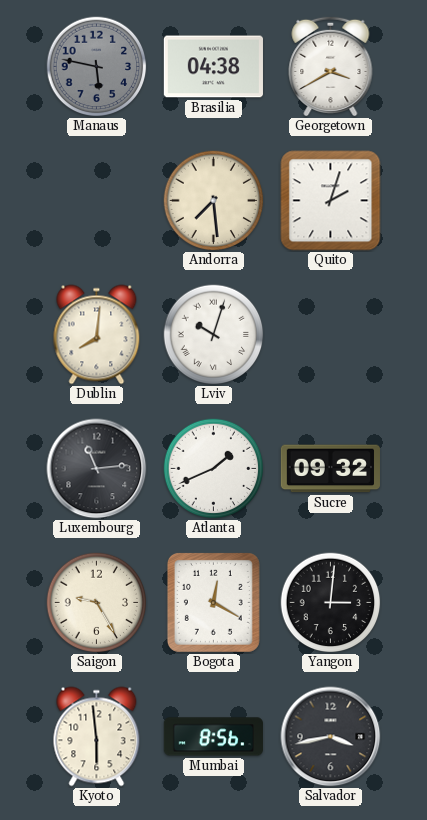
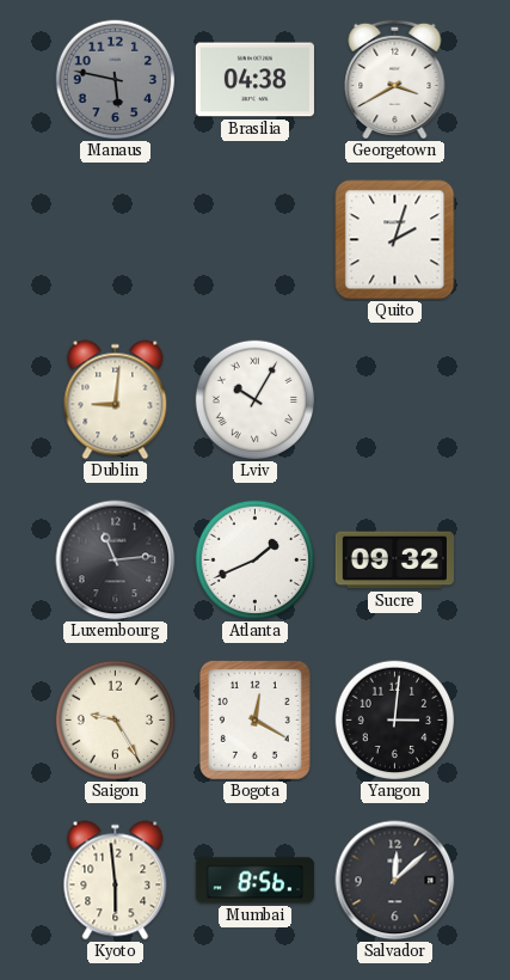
Andorra: 7:29 -> none (214, 201)
Dublin: 8:01 -> 9:01 (116, 400)
Lviv: 10:03 -> 10:05 (256, 400)
Salvador: 3:43 -> 12:08 (395, 881)
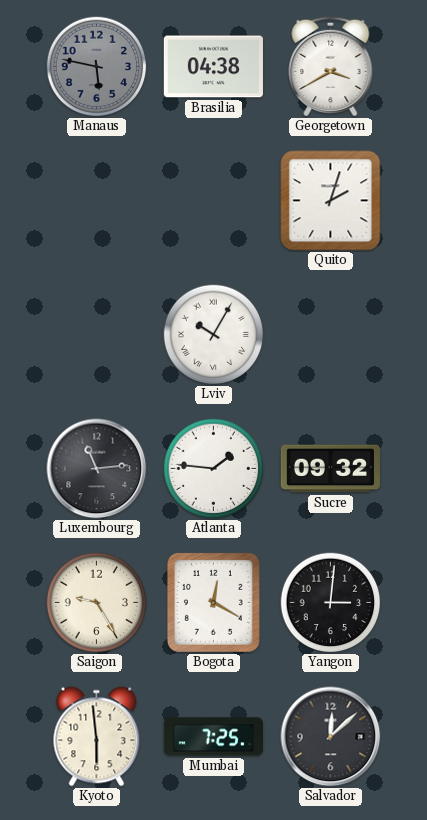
Dublin: 9:01 -> none (116, 400)
Atlanta: 1:41 -> 1:46 (214, 469)
Mumbai: 8:56 -> 7:25 (213, 737)
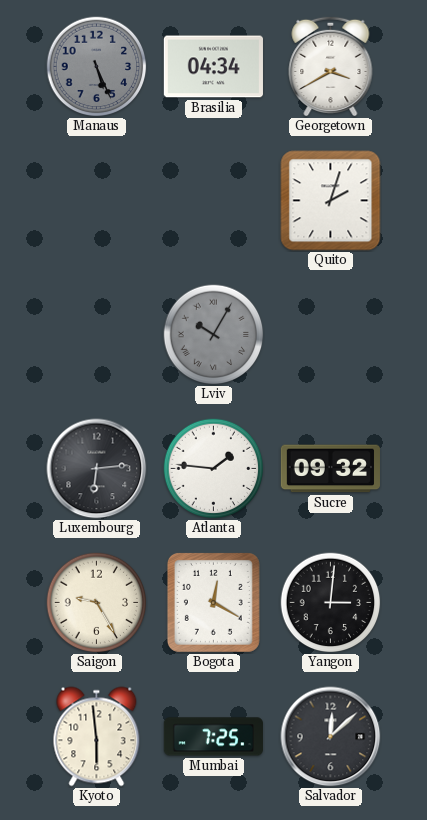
Manaus: 5:47 -> 5:26 (97, 67)
Brasilia: 04:38 -> 04:34 (213, 67)
Lviv dial: white -> grey (214, 335)
Luxembourg: 11:14 -> 6:14 (97, 469)
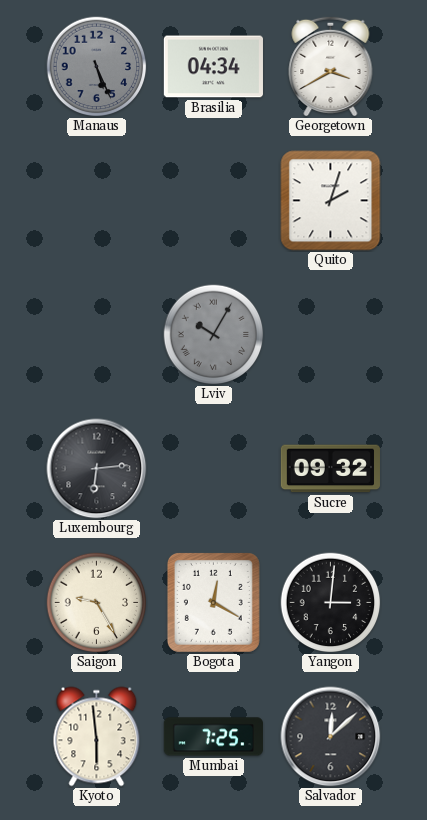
Atlanta: 1:46 -> none (214, 469)
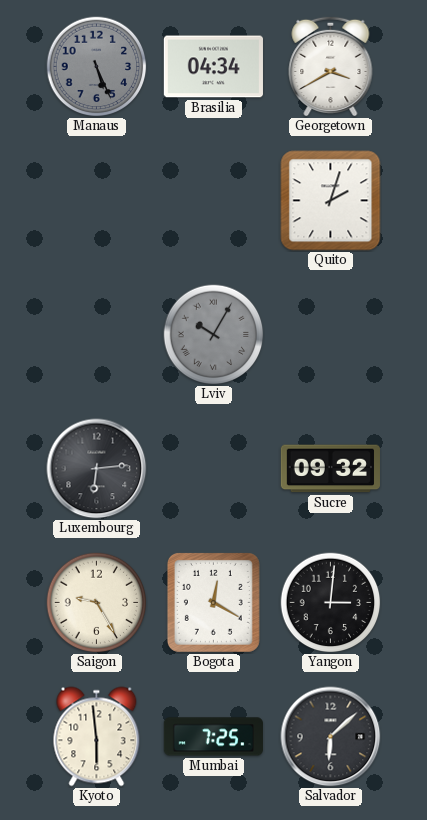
Salvador: 12:08 -> 6:08 (331, 737)
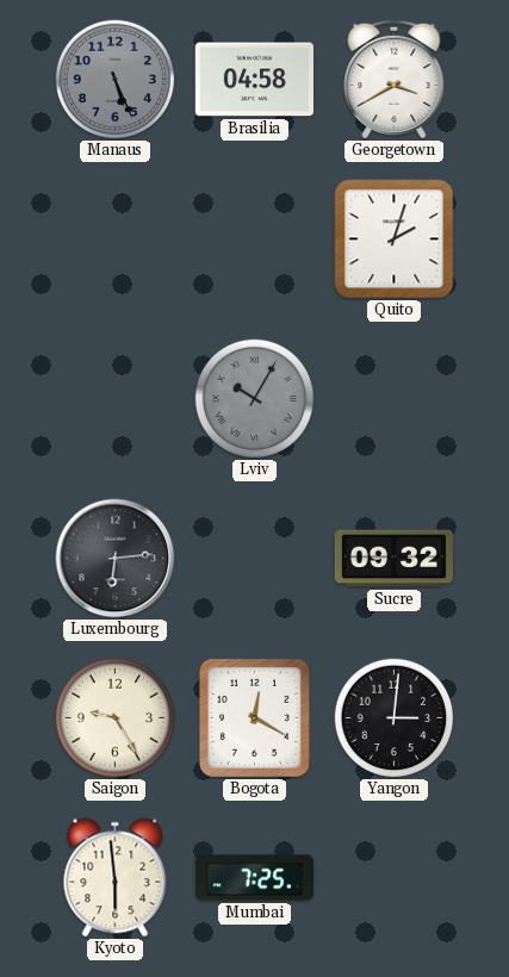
Brasilia: 04:34 -> 04:58 (254, 80)
Salvador: 6:08 -> none (331, 737)
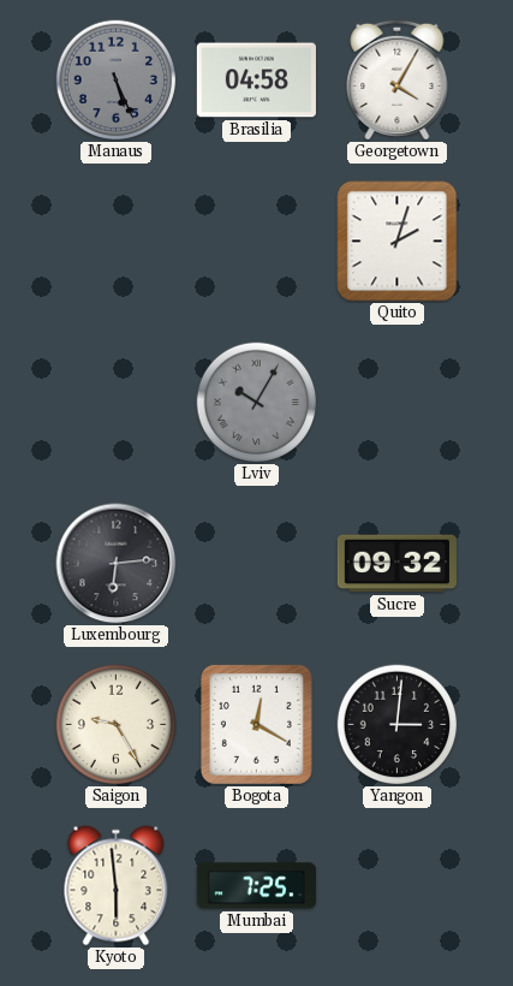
Georgetown: 3:40 -> 4:05 (398, 79)
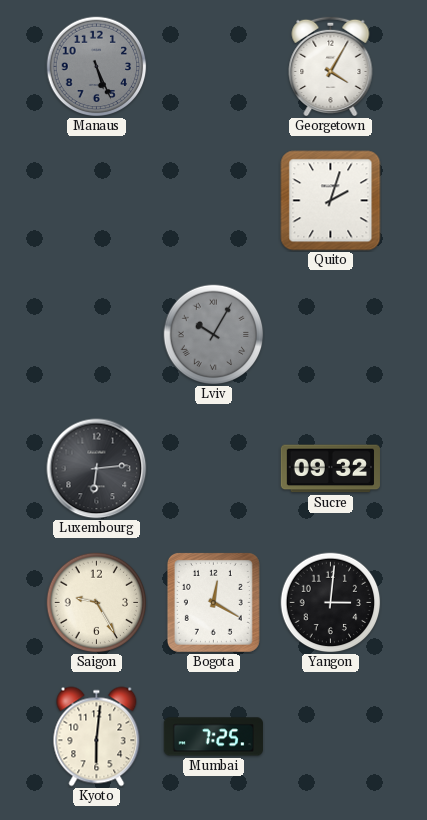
Brasilia: 04:58 -> none (256, 81)
Kyoto: 5:59 -> 6:01 (97, 737)
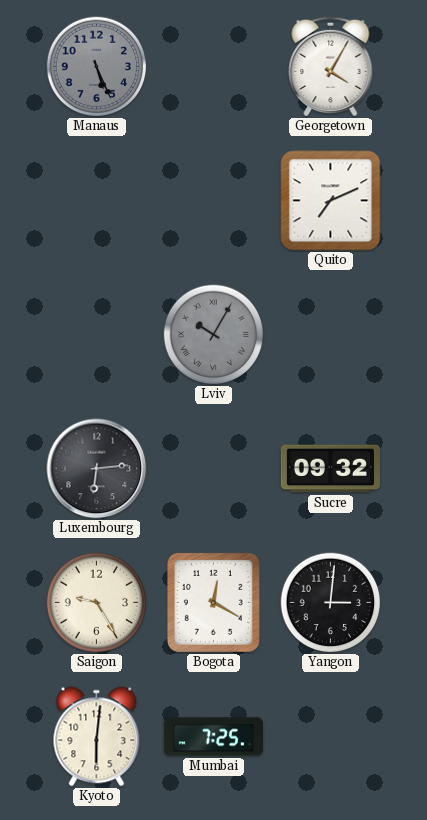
Quito: 2:03 -> 7:11 (331, 201)
